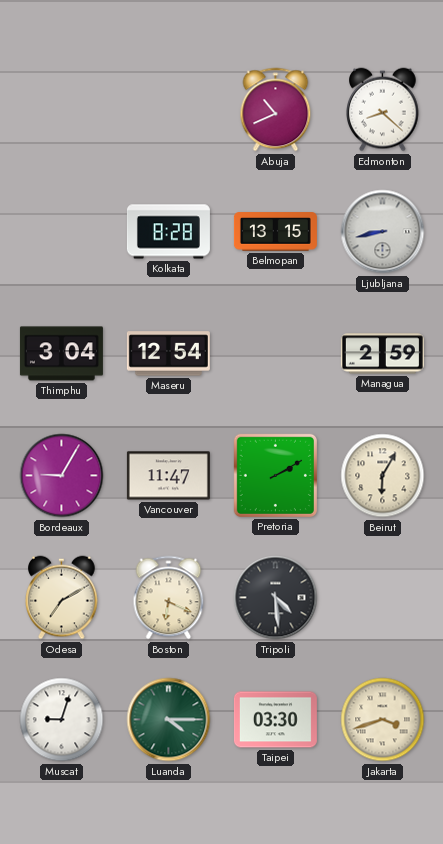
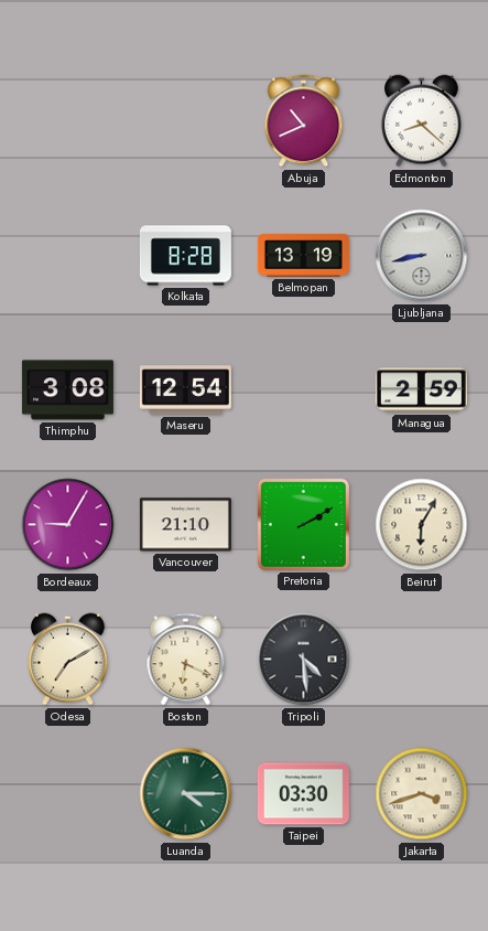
Belmopan: 13:15 -> 13:19 (303, 256)
Thimphu: 3:04 -> 3:08 (67, 390)
Vancouver: 11:47 -> 21:10 (185, 525)
Muscat: 9:03 -> none (62, 720)
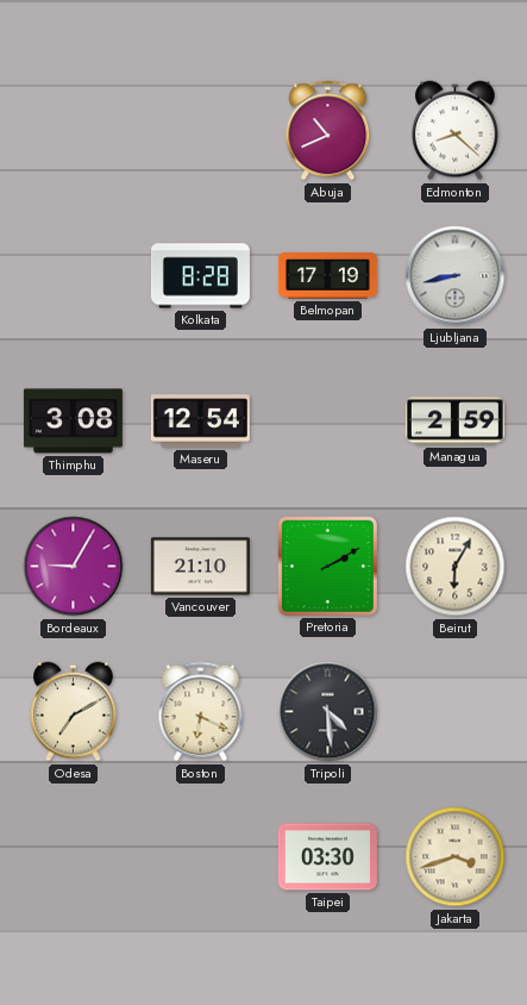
Belmopan: 13:19 -> 17:19 (327, 276)
Luanda: 4:15 -> none (186, 794)
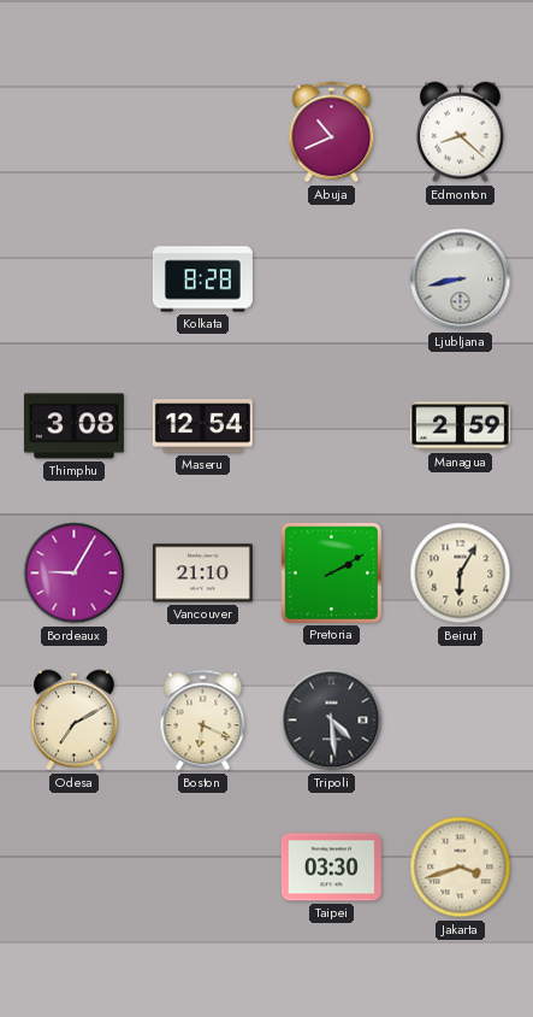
Belmopan: 17:19 -> none (327, 276)
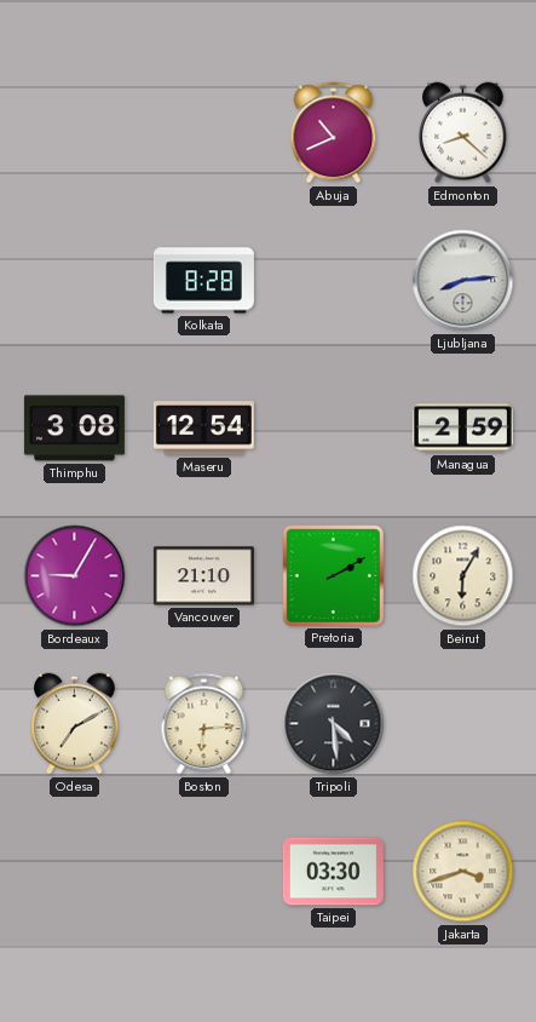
Ljubljana: 8:43 -> 8:14 (463, 281)
Boston: 6:19 -> 6:14 (204, 724)
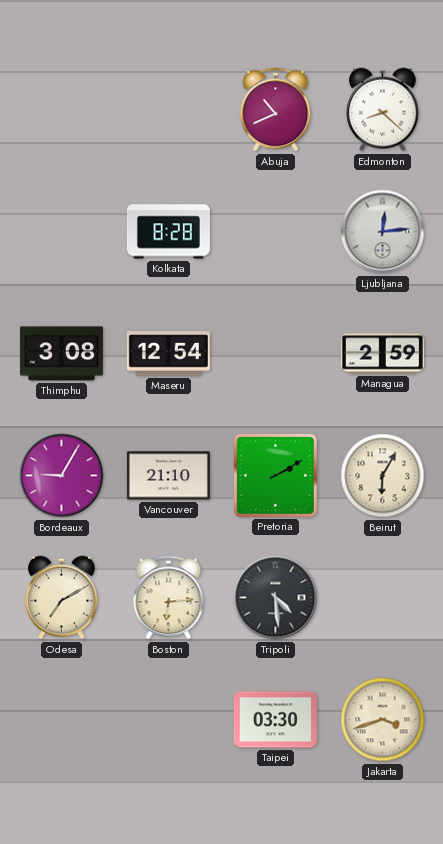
Ljubljana: 8:14 -> 12:14 (383, 232)
